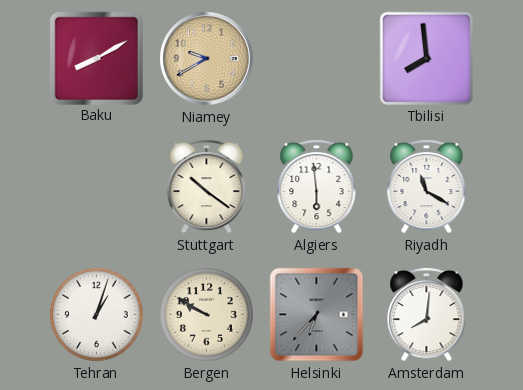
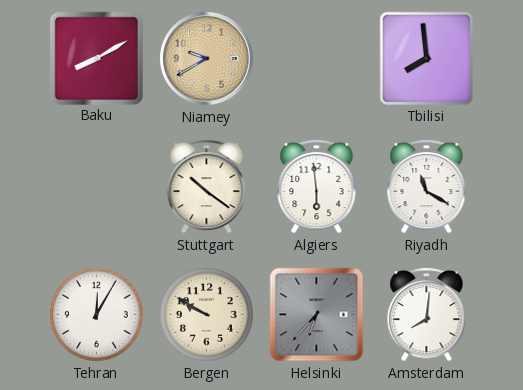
Tehran: 1:03 -> 12:05 (97, 315)
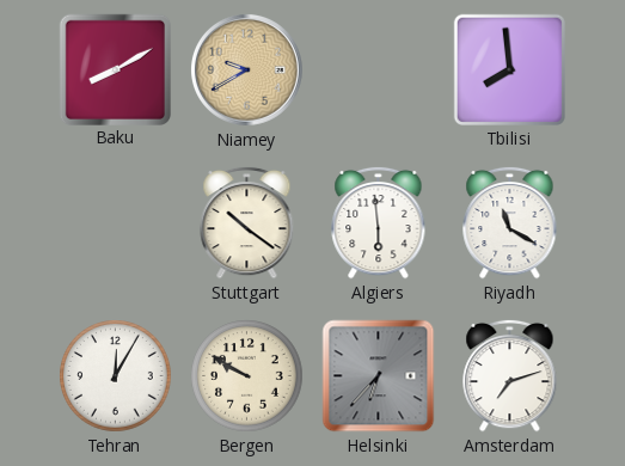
Amsterdam: 8:01 -> 7:12 (510, 375)
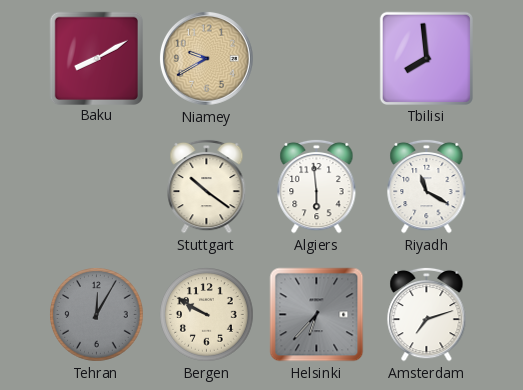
Tehran dial: white -> grey (97, 315)
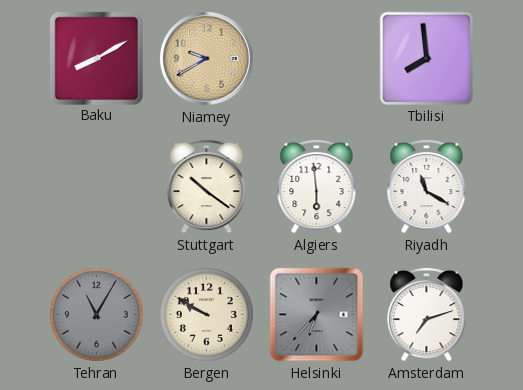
Tehran: 12:05 -> 11:05 (97, 315)
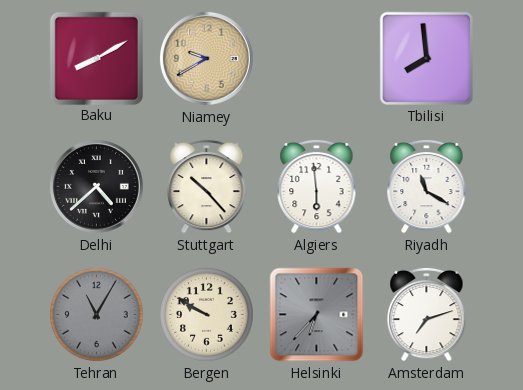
Delhi: none -> 4:38 (96, 186)
Stuttgart: 10:21 -> 10:23 (207, 186)
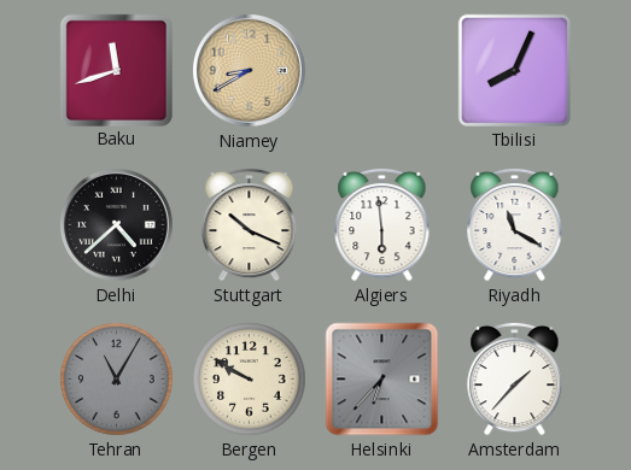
Baku: 8:10 -> 11:42 (116, 70)
Niamey: 9:40 -> 8:40 (249, 70)
Tbilisi: 7:59 -> 8:04 (514, 70)
Stuttgart: 10:23 -> 10:19 (250, 224)
Amsterdam: 7:12 -> 1:37 (515, 378)
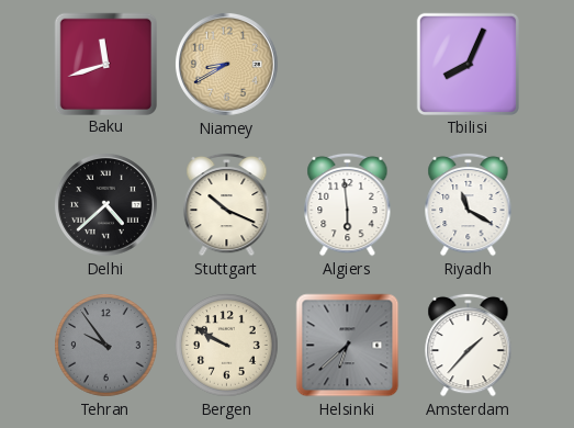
Tehran: 11:05 -> 9:54 (106, 346)
Helsinki: 6:37 -> 6:38 (348, 346)
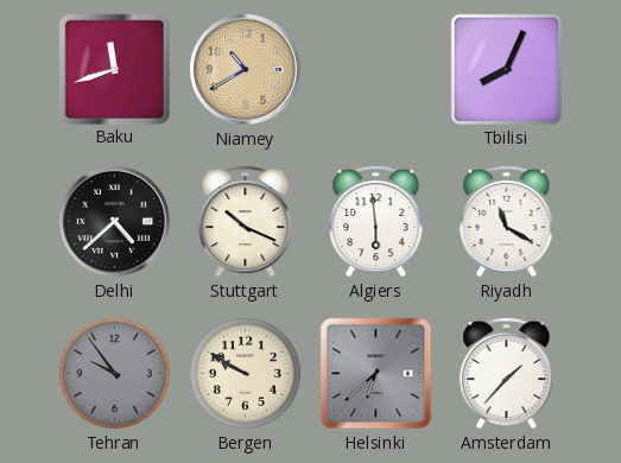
Niamey: 8:40 -> 10:40 (245, 69)
